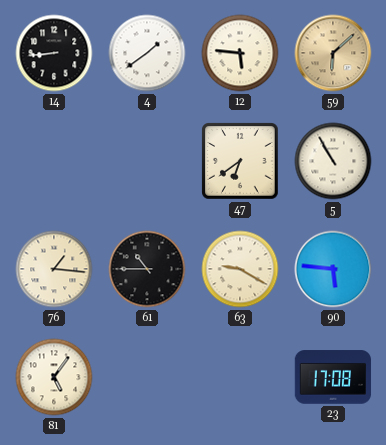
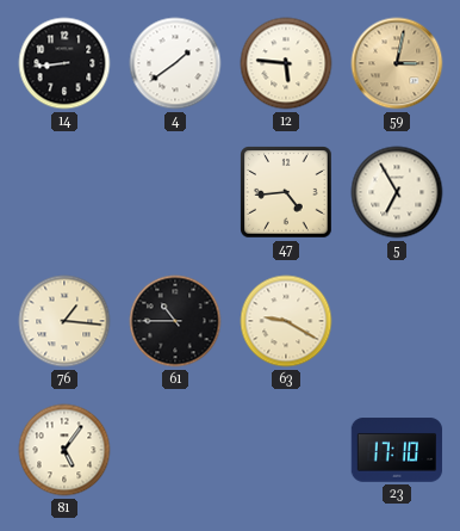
59: 6:08 -> 3:02 (397, 63)
47: 6:39 -> 4:44 (286, 192)
5: 10:55 -> 6:55 (397, 192)
90: 5:46 -> none (333, 269)
23: 17:08 -> 17:10 (397, 450)
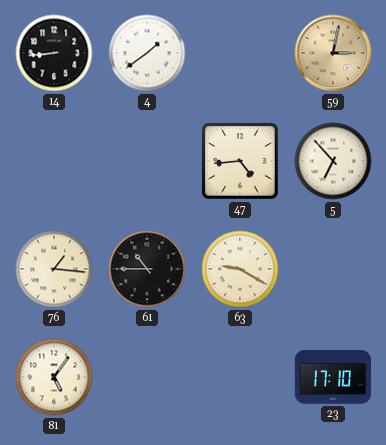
12: 5:46 -> none (286, 63)
5: 6:55 -> 6:53 (333, 161)
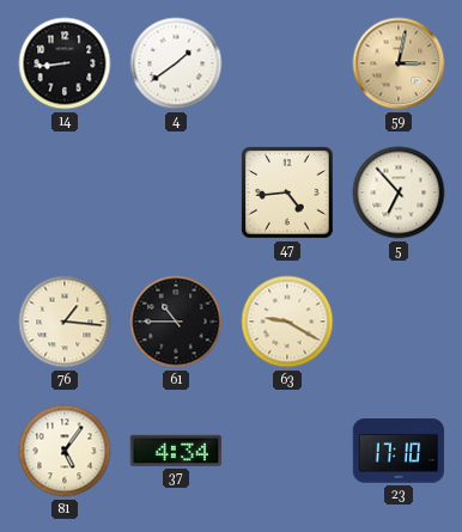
37: none -> 4:34 (175, 451)
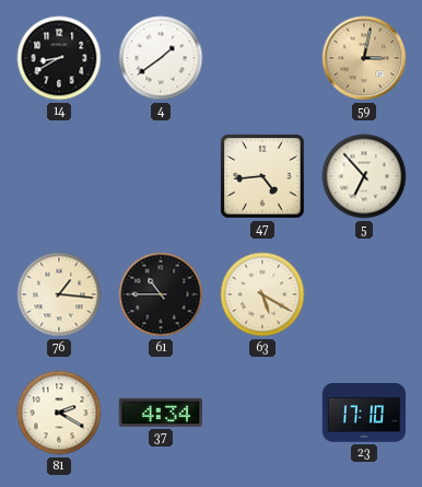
14: 8:44 -> 8:40 (59, 58)
63: 9:20 -> 5:20 (262, 294)
81: 5:06 -> 2:20 (59, 413)
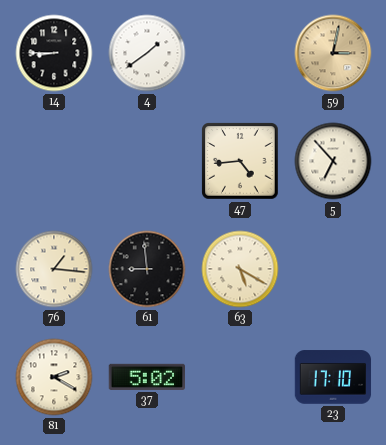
14: 8:40 -> 8:45 (54, 53)
61: 10:45 -> 8:59 (147, 269)
37: 4:34 -> 5:02 (146, 377)
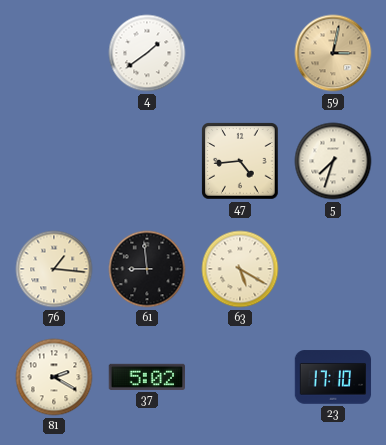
14: 8:45 -> none (54, 53)
5: 6:53 -> 7:33 (333, 161)
